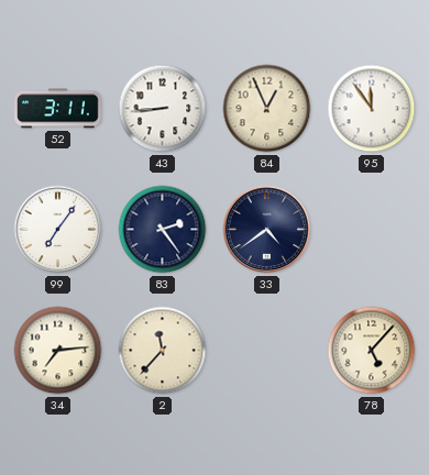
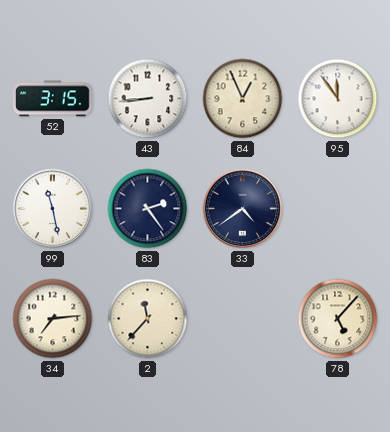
52: 3:11 -> 3:15 (53, 99)
99: 7:06 -> 11:28 (53, 209)
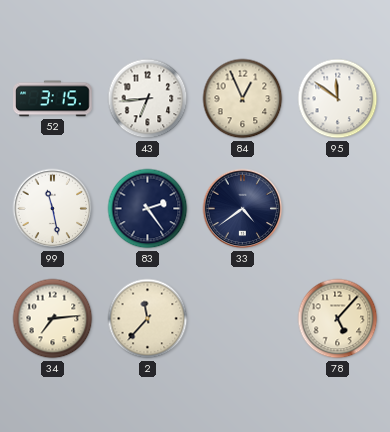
43: 8:44 -> 6:44 (148, 99)
95: 11:54 -> 11:51 (338, 99)
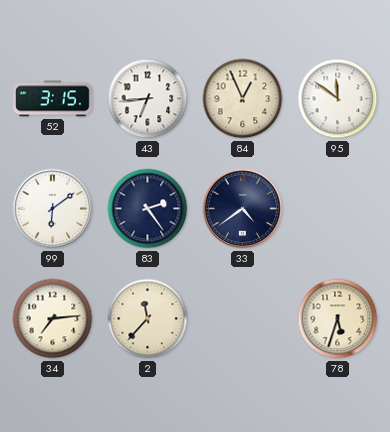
99: 11:28 -> 6:09 (53, 209)
78: 5:07 -> 5:33 (338, 319)
